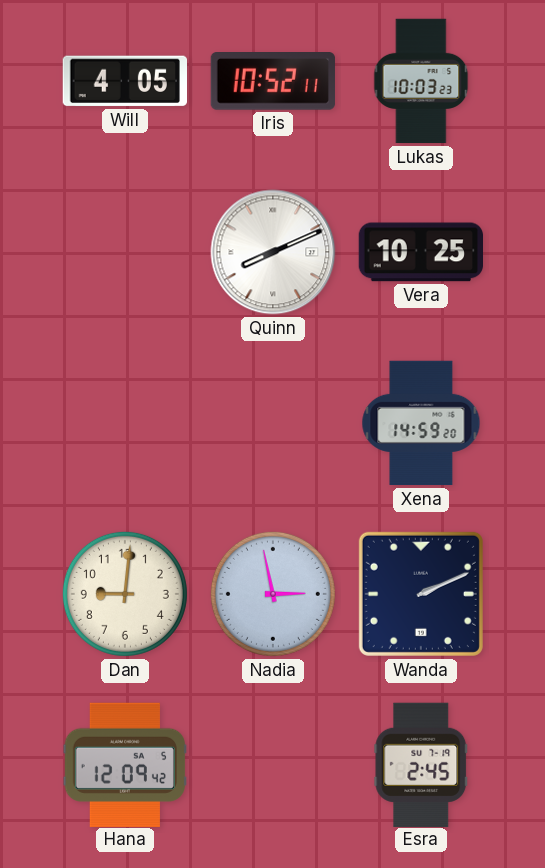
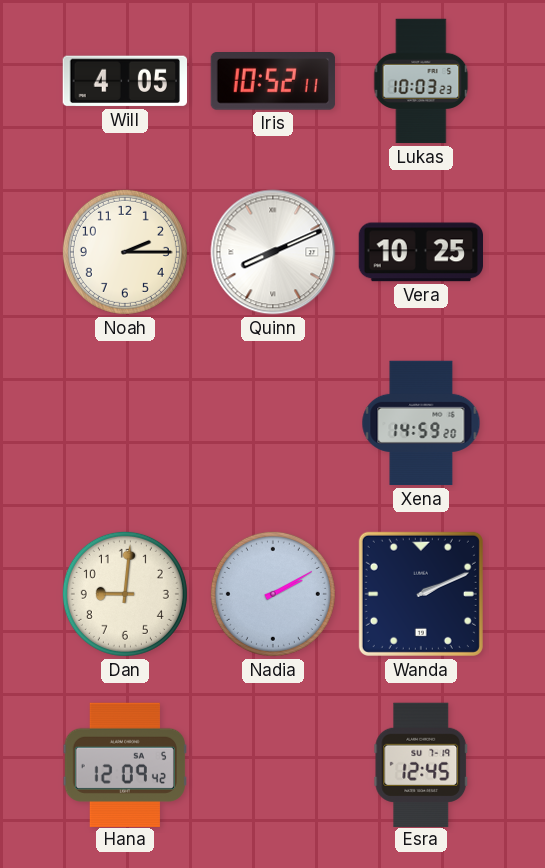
Noah: none -> 2:15 (125, 252)
Nadia: 2:58 -> 2:10 (273, 594)
Esra: 2:45 -> 12:45 (421, 764)
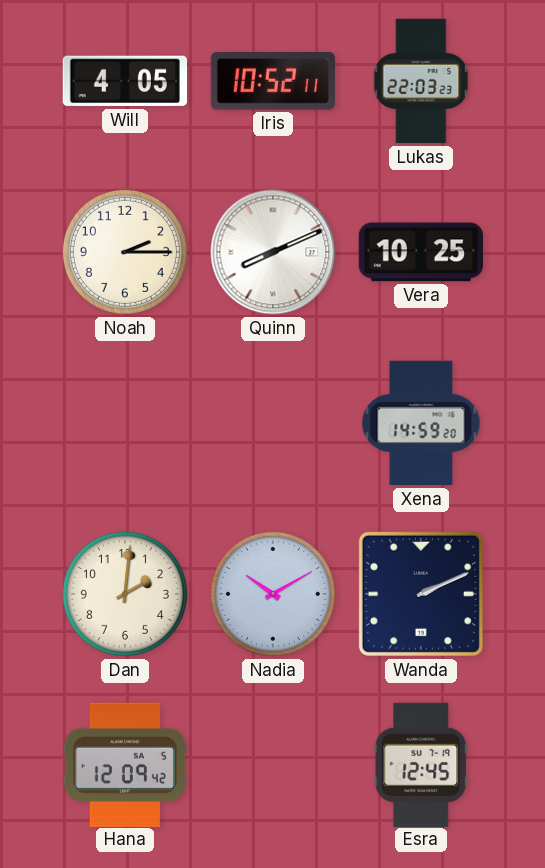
Lukas: 10:03 -> 22:03 (421, 81)
Dan: 9:01 -> 2:01 (125, 594)
Nadia: 2:10 -> 10:10 (273, 594)
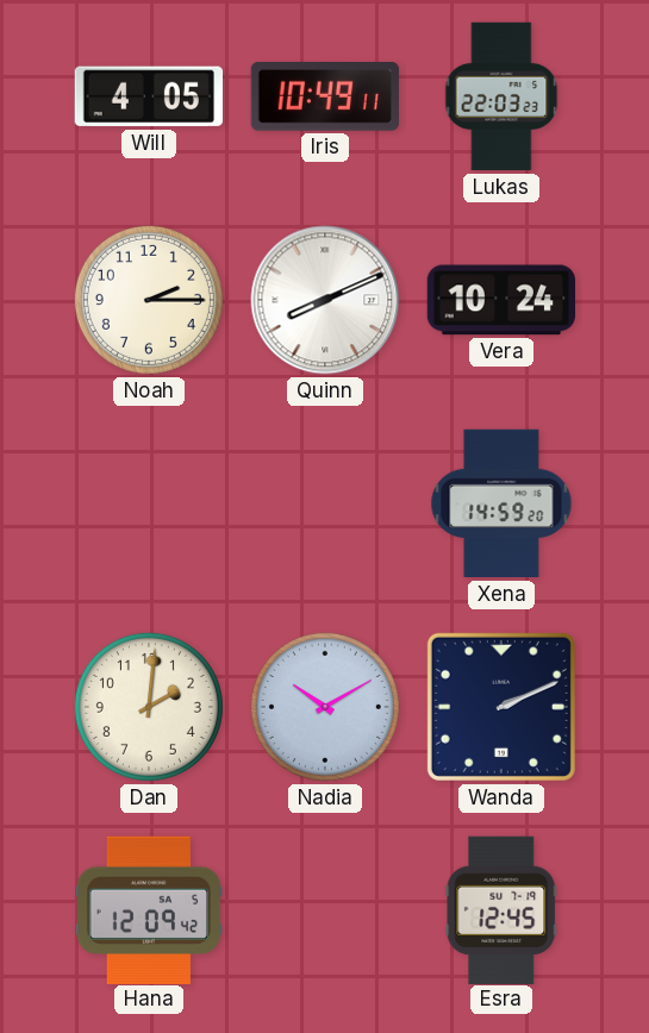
Iris: 10:52 -> 10:49 (325, 96)
Vera: 10:25 -> 10:24 (500, 300)
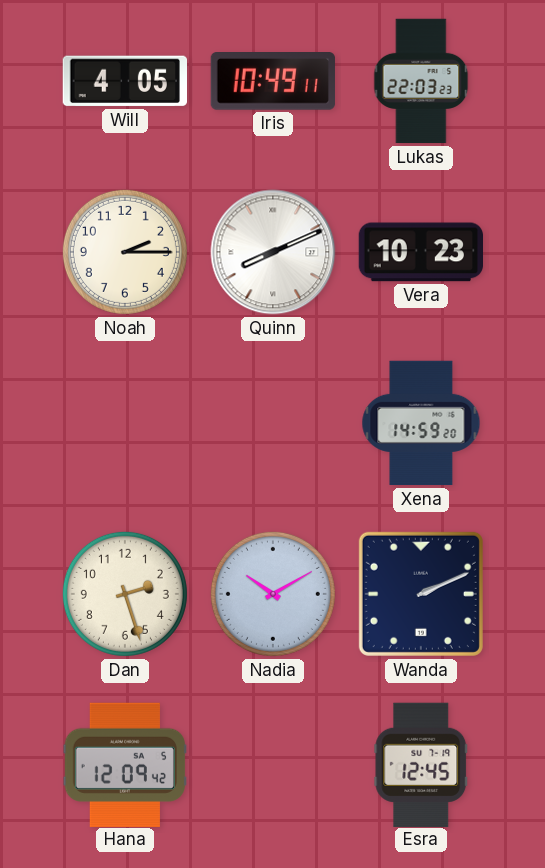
Vera: 10:24 -> 10:23 (420, 252)
Dan: 2:01 -> 2:27 (125, 594)
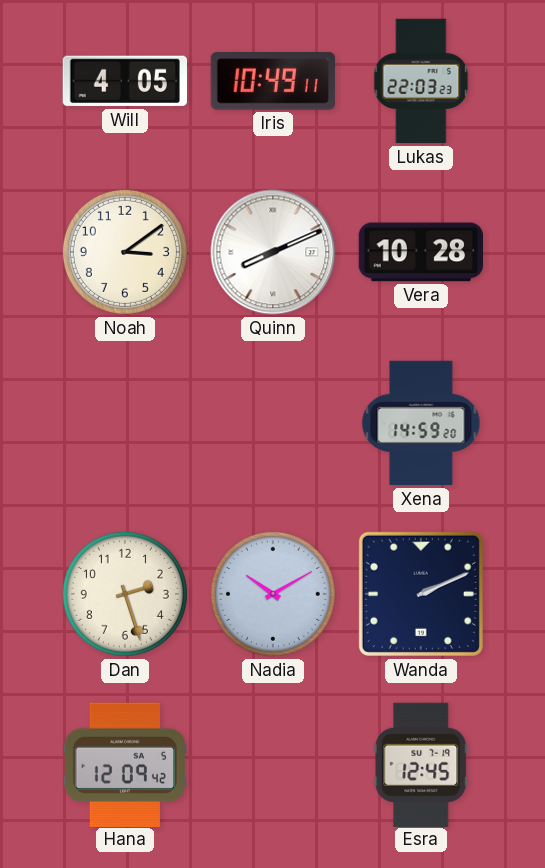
Noah: 2:15 -> 3:09 (125, 252)
Vera: 10:23 -> 10:28 (420, 252)
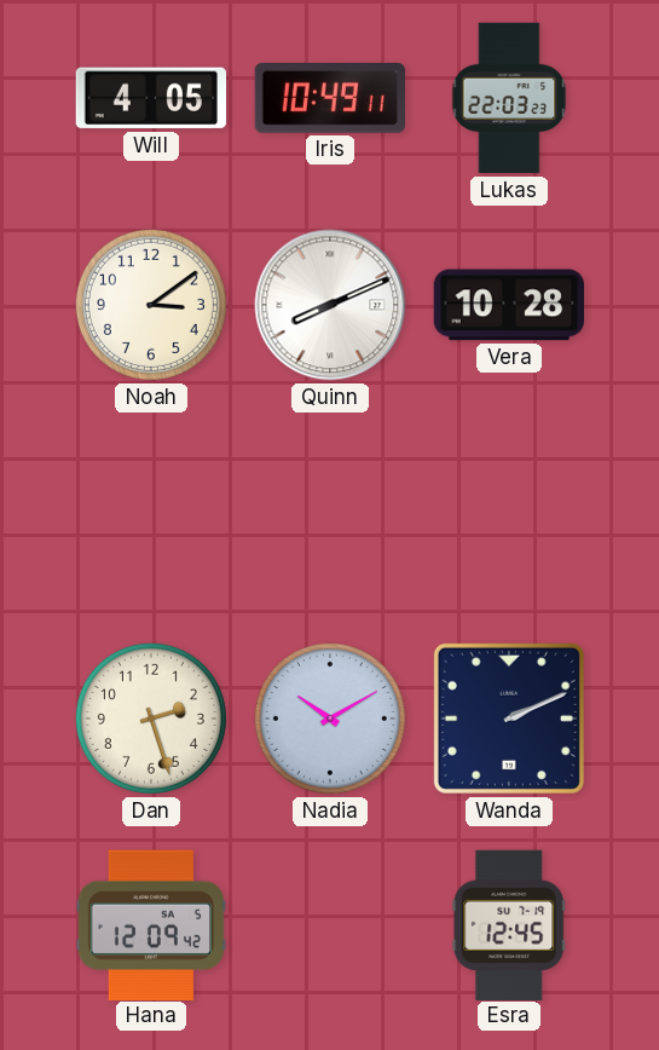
Xena: 14:59 -> none (421, 423)
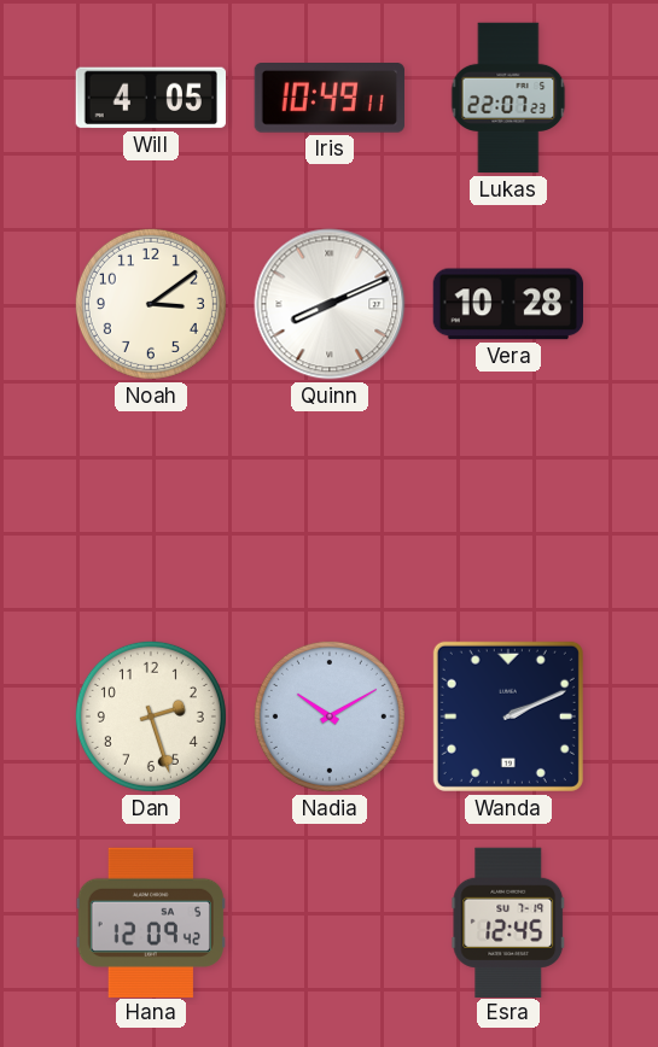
Lukas: 22:03 -> 22:07 (508, 98)
